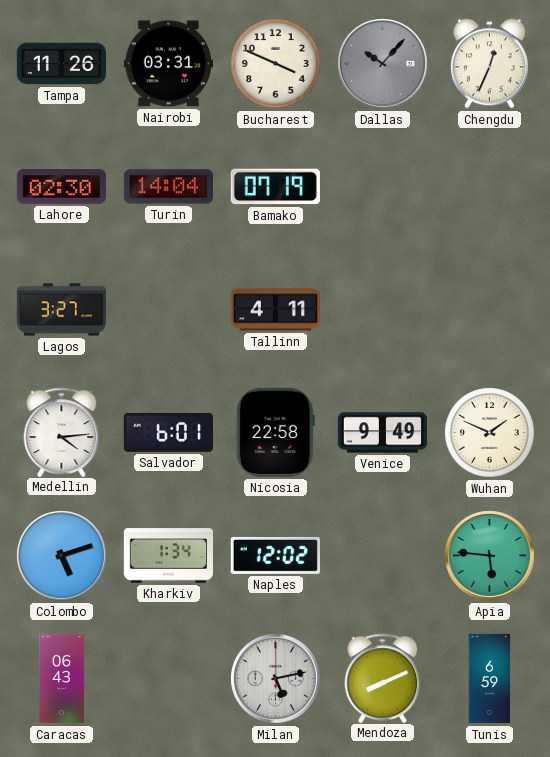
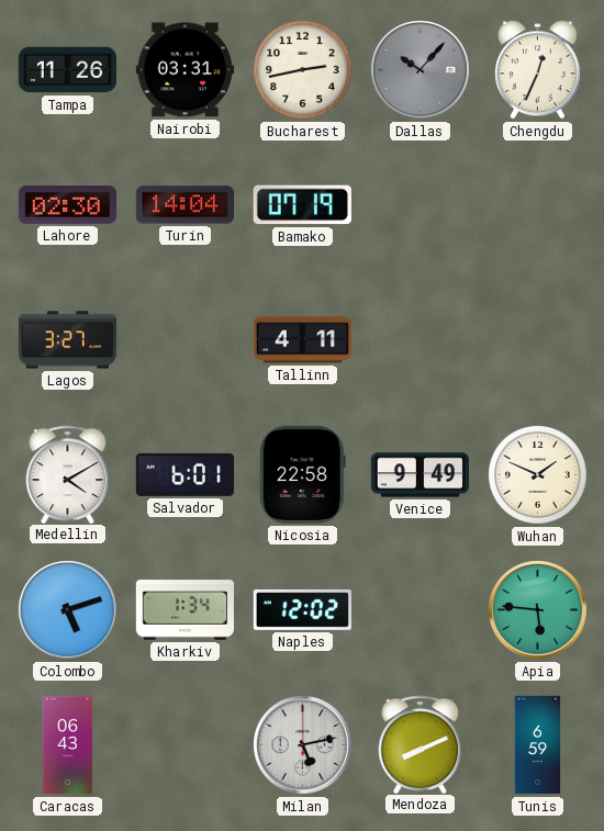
Bucharest: 3:49 -> 2:43 (303, 70)
Medellin: 4:14 -> 4:10 (68, 474)
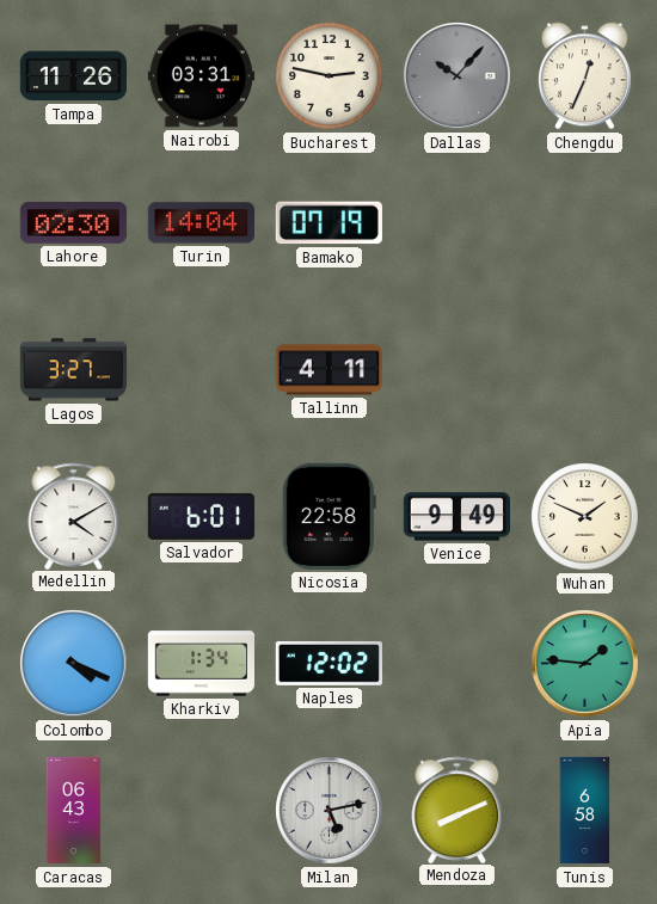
Bucharest: 2:43 -> 2:47 (330, 76)
Colombo: 5:12 -> 4:19 (74, 664)
Apia: 5:46 -> 1:46 (585, 664)
Tunis: 6:59 -> 6:58 (585, 811)
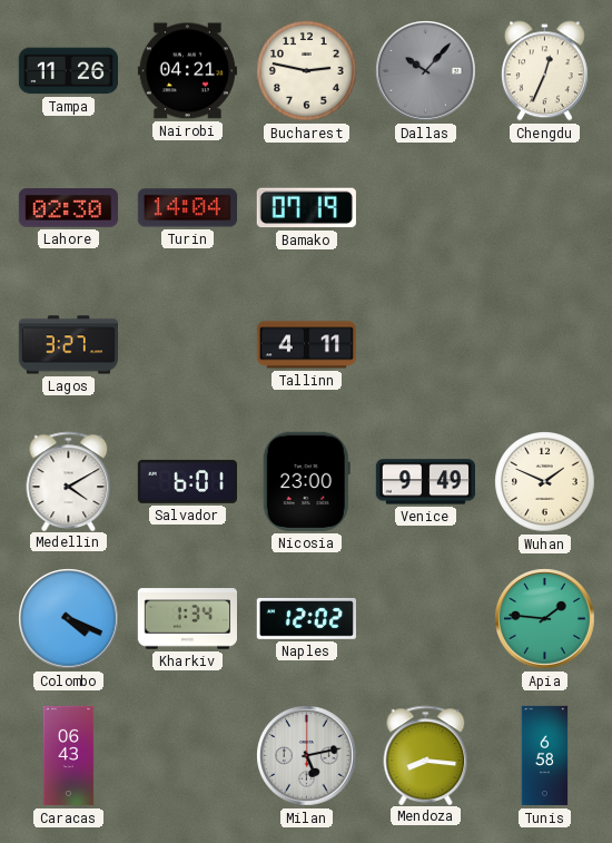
Nairobi: 03:31 -> 04:21 (187, 71)
Nicosia: 22:58 -> 23:00 (306, 481)
Mendoza: 8:11 -> 8:16 (426, 755)
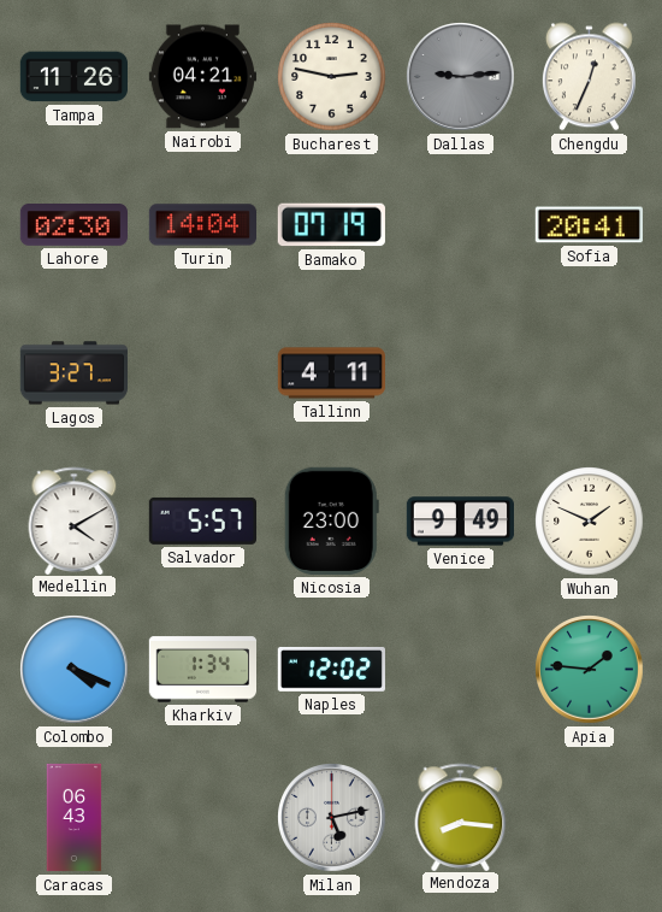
Dallas: 10:07 -> 9:14 (461, 77)
Sofia: none -> 20:41 (589, 225)
Salvador: 6:01 -> 5:57 (202, 520)
Tunis: 6:58 -> none (545, 756)
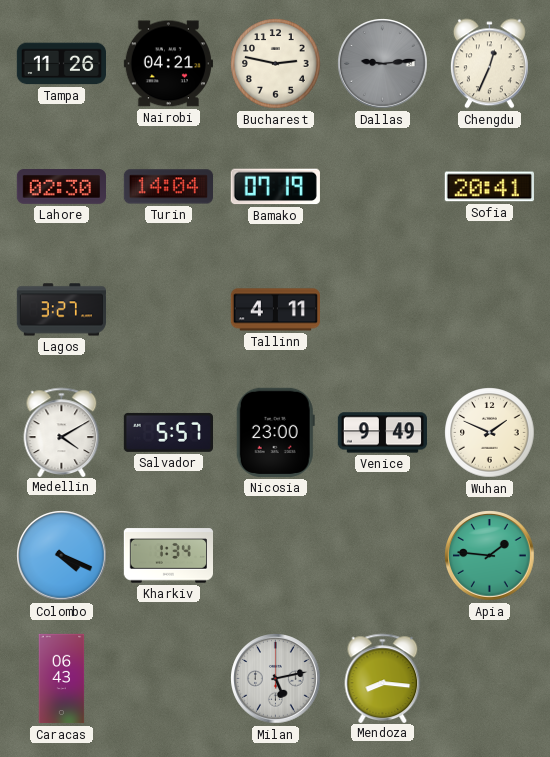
Naples: 12:02 -> none (331, 669)
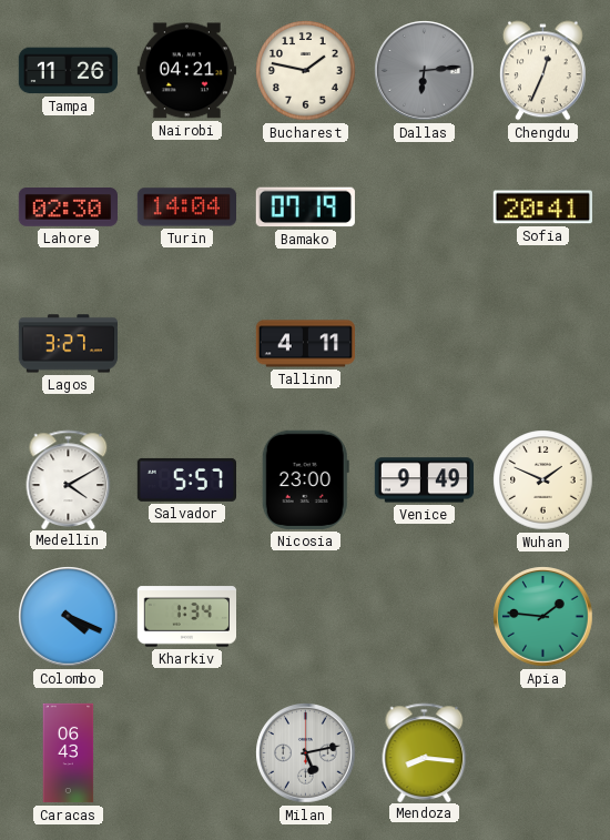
Bucharest: 2:47 -> 1:47 (306, 71)
Dallas: 9:14 -> 6:14 (425, 71)
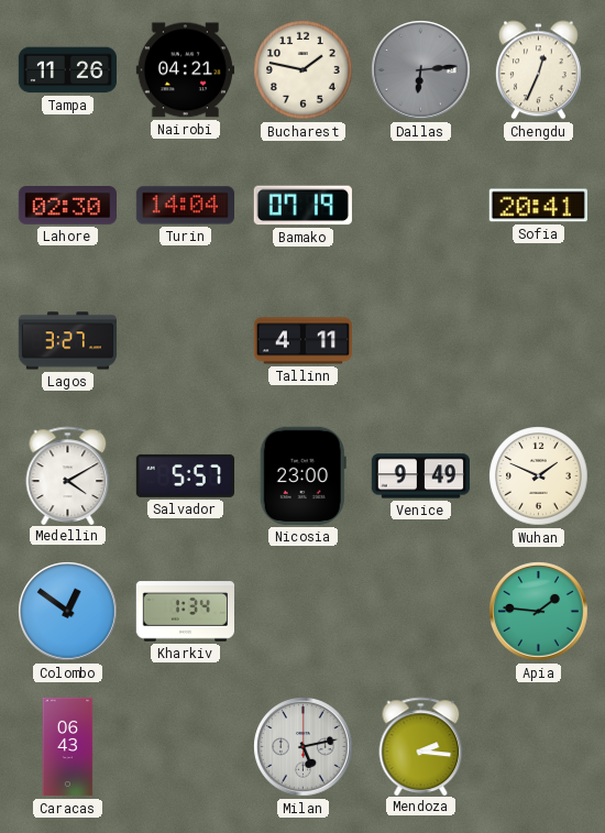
Colombo: 4:19 -> 12:51 (68, 612)
Mendoza: 8:16 -> 2:16 (421, 746)
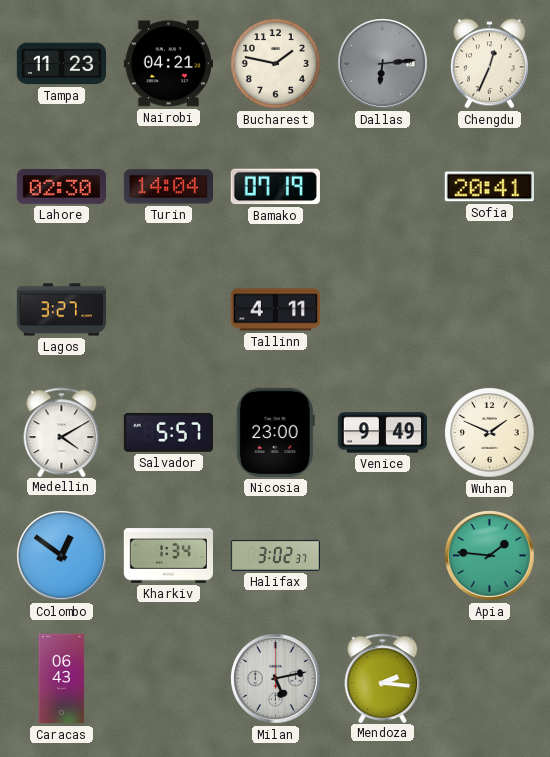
Tampa: 11:26 -> 11:23 (62, 64)
Halifax: none -> 3:02 (275, 555)
